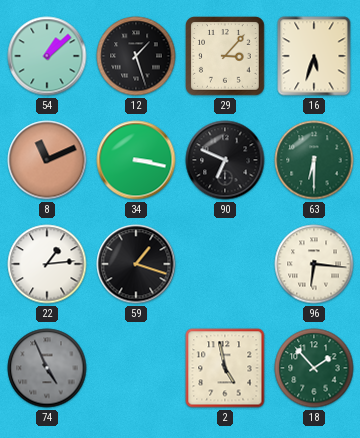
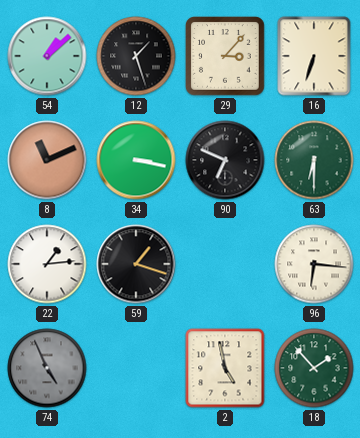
16: 5:33 -> 6:33 (314, 56)
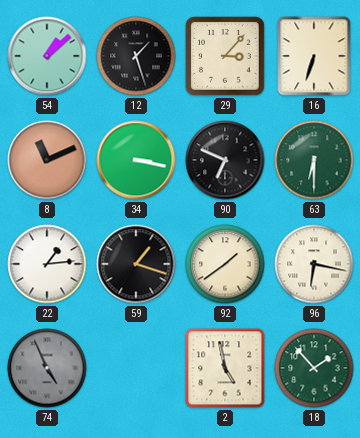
92: none -> 1:39 (225, 264)
96: 6:16 -> 6:17 (314, 264)
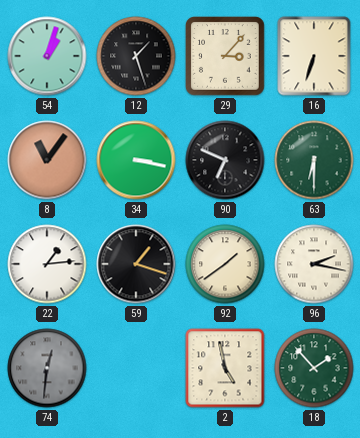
54: 1:08 -> 1:03 (47, 56)
8: 11:11 -> 11:06 (47, 160)
96: 6:17 -> 2:17 (314, 264)
74: 4:56 -> 12:31 (47, 368)
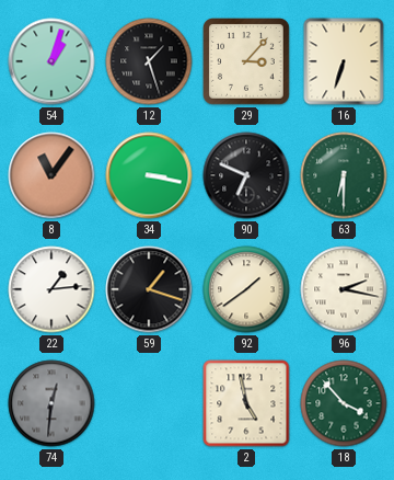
18: 1:53 -> 3:53 (344, 403)
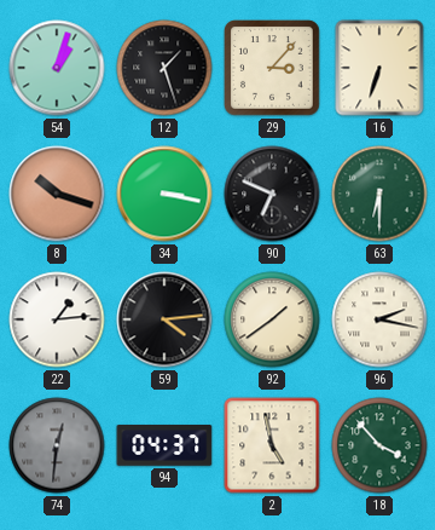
8: 11:06 -> 10:18 (57, 194)
59: 1:18 -> 4:14 (164, 319)
94: none -> 04:37 (164, 447)
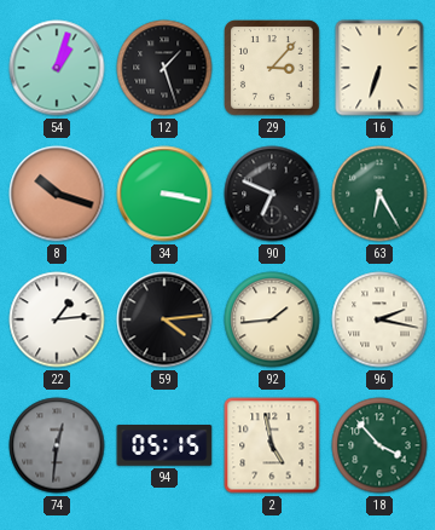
63: 6:30 -> 6:25 (379, 194)
92: 1:39 -> 1:44 (272, 319)
94: 04:37 -> 05:15 (164, 447)
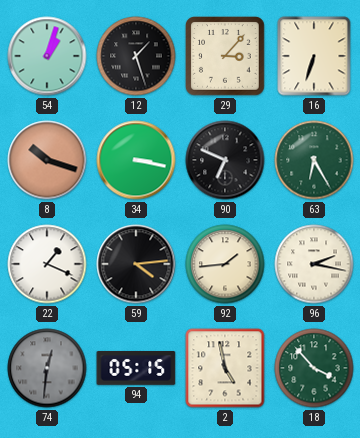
22: 1:14 -> 1:19 (47, 264)
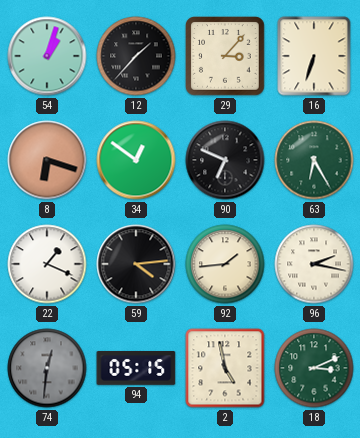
12: 1:27 -> 1:37 (136, 56)
8: 10:18 -> 6:18 (47, 160)
34: 3:17 -> 12:51 (136, 160)
18: 3:53 -> 3:11 (314, 368)
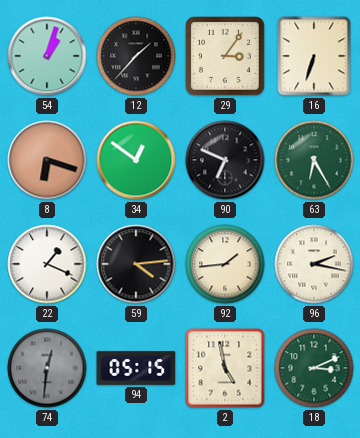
29: 3:07 -> 3:06 (225, 56)
